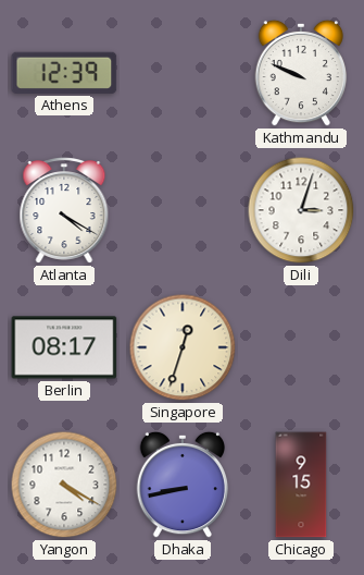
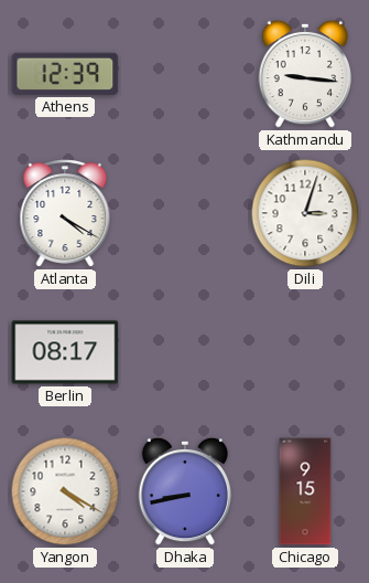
Kathmandu: 9:49 -> 9:16 (305, 74)
Singapore: 12:33 -> none (183, 347)
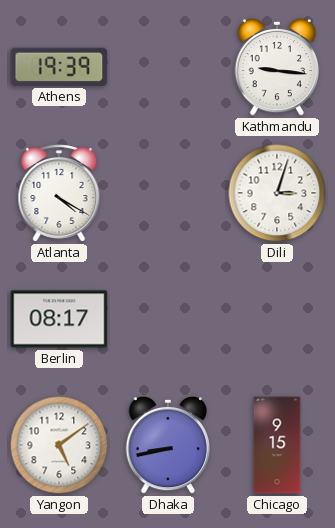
Athens: 12:39 -> 19:39 (59, 67)
Yangon: 4:20 -> 5:09 (59, 445)
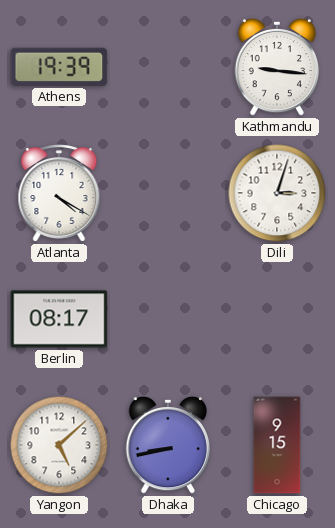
Yangon: 5:09 -> 5:08 (59, 445)
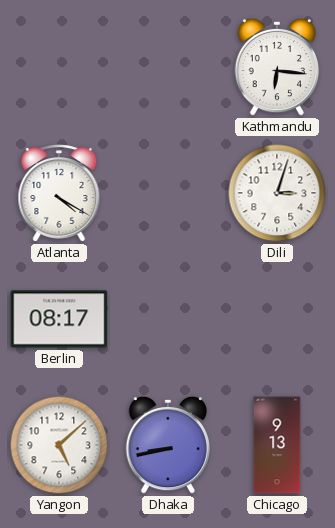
Athens: 19:39 -> none (59, 67)
Kathmandu: 9:16 -> 6:16 (277, 67)
Chicago: 9:15 -> 9:13 (277, 445)
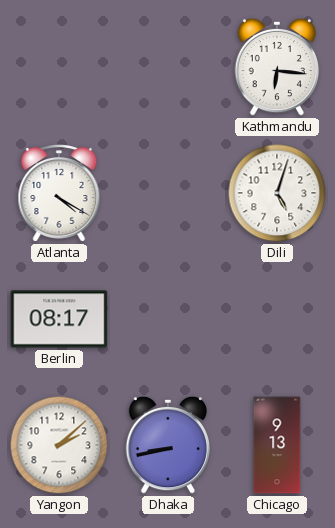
Dili: 3:03 -> 5:03 (277, 193)
Yangon: 5:08 -> 2:08 (59, 445)
